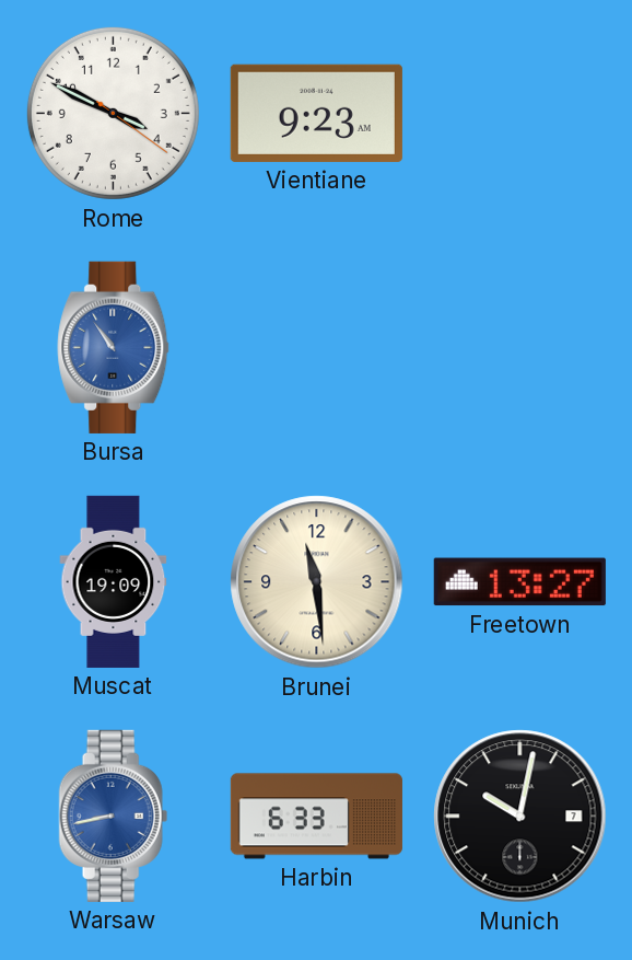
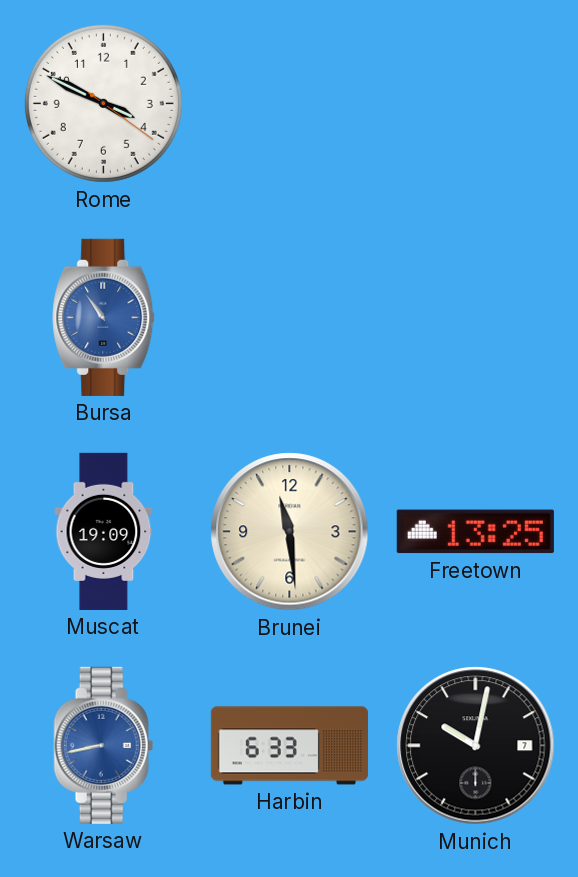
Vientiane: 9:23 -> none (316, 113)
Freetown: 13:27 -> 13:25 (475, 532)
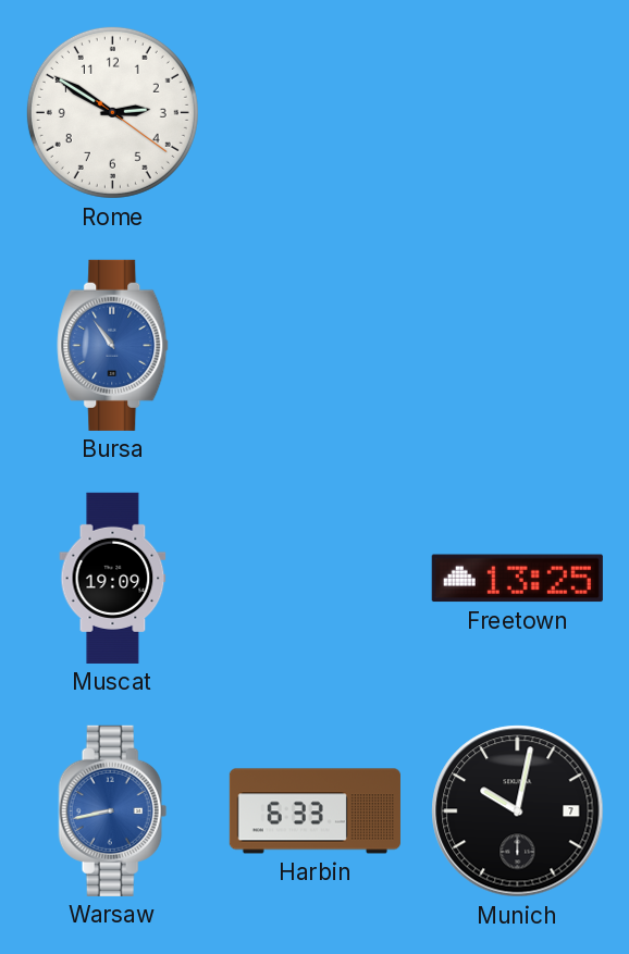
Rome: 3:49 -> 2:50 (112, 112)
Brunei: 11:29 -> none (290, 532)
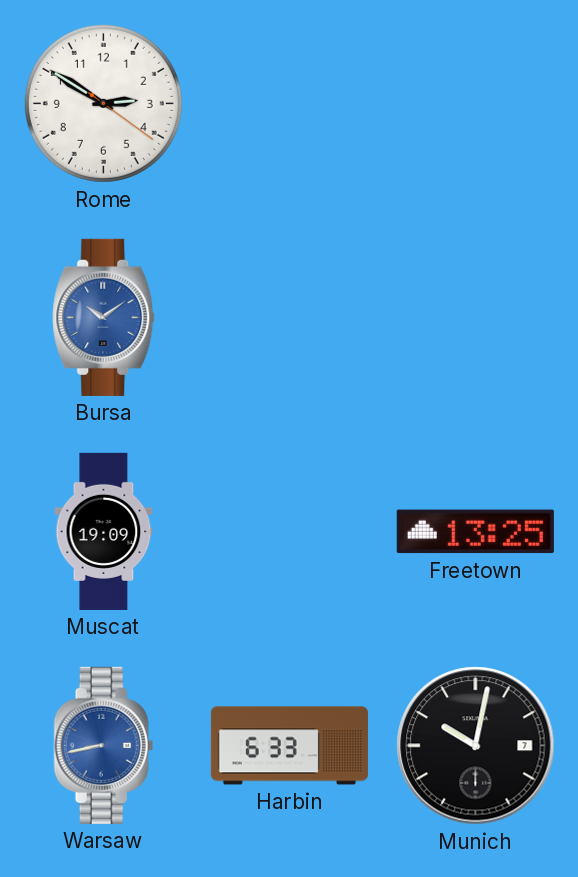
Bursa: 10:54 -> 10:09 (104, 317)
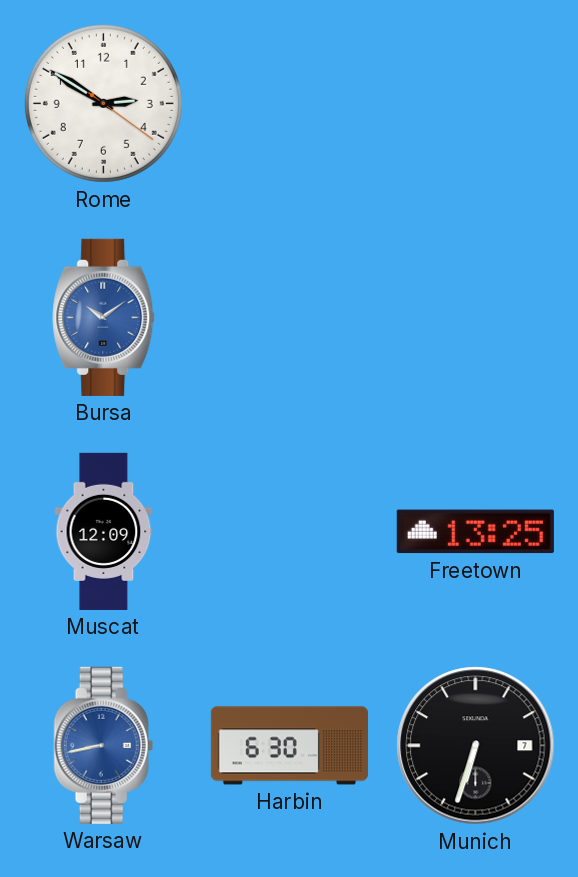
Muscat: 19:09 -> 12:09 (104, 531)
Harbin: 6:33 -> 6:30 (289, 746)
Munich: 10:02 -> 6:33 (476, 746)
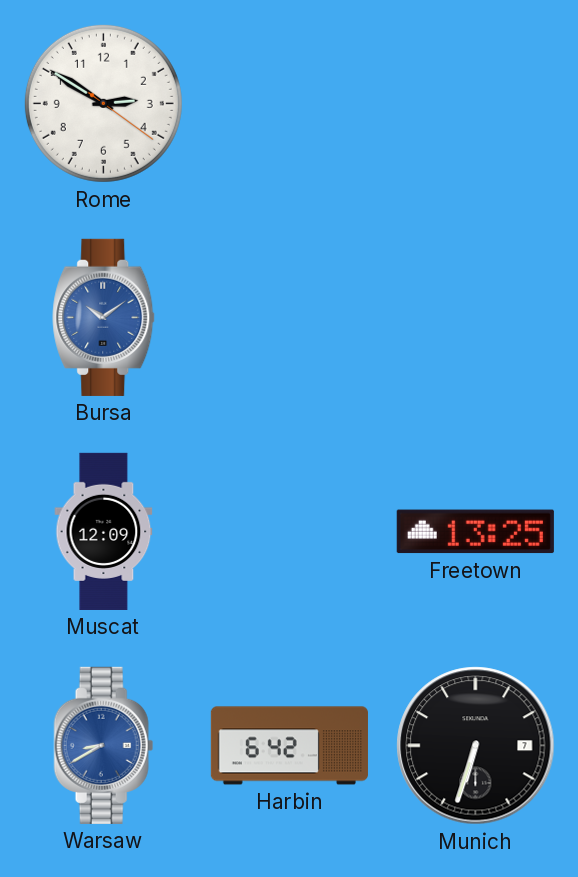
Warsaw: 8:43 -> 8:40 (104, 745)
Harbin: 6:30 -> 6:42 (289, 746)
